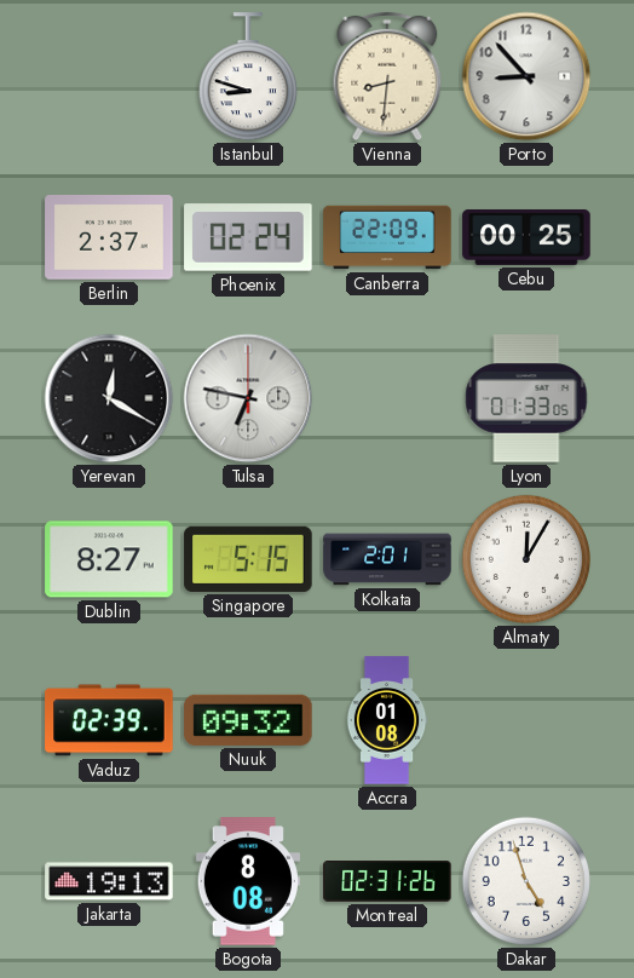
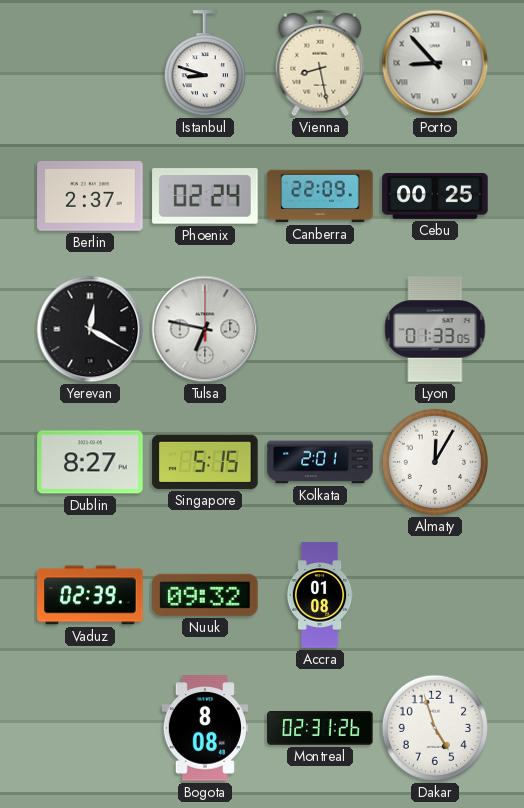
Vienna: 8:31 -> 8:28 (320, 63)
Porto numerals: Arabic -> Roman (435, 63)
Jakarta: 19:13 -> none (109, 881)
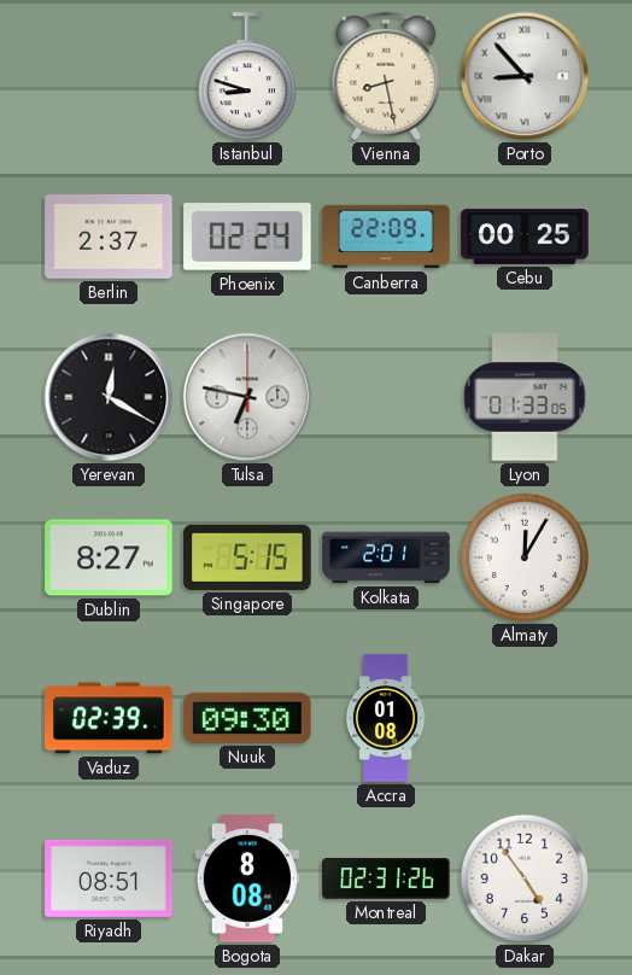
Nuuk: 09:32 -> 09:30 (247, 718)
Riyadh: none -> 08:51 (109, 878)
Dakar: 4:57 -> 4:54 (525, 878)
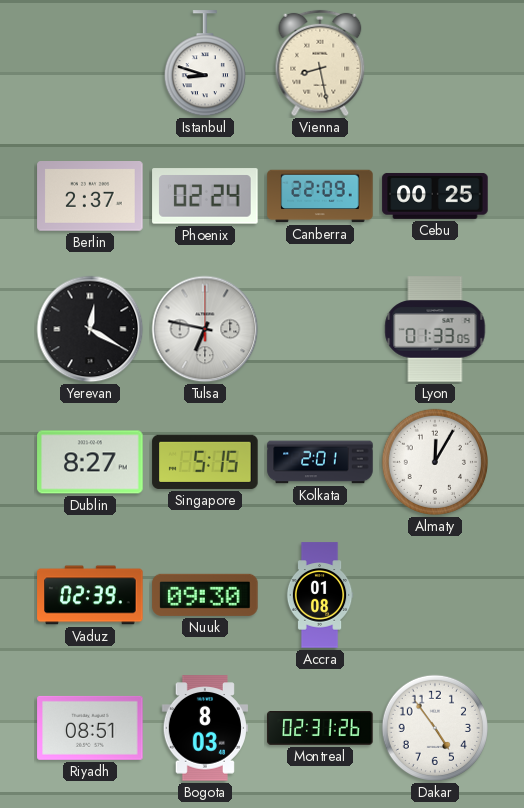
Porto: 8:53 -> none (525, 76)
Bogota: 8:08 -> 8:03 (205, 728)
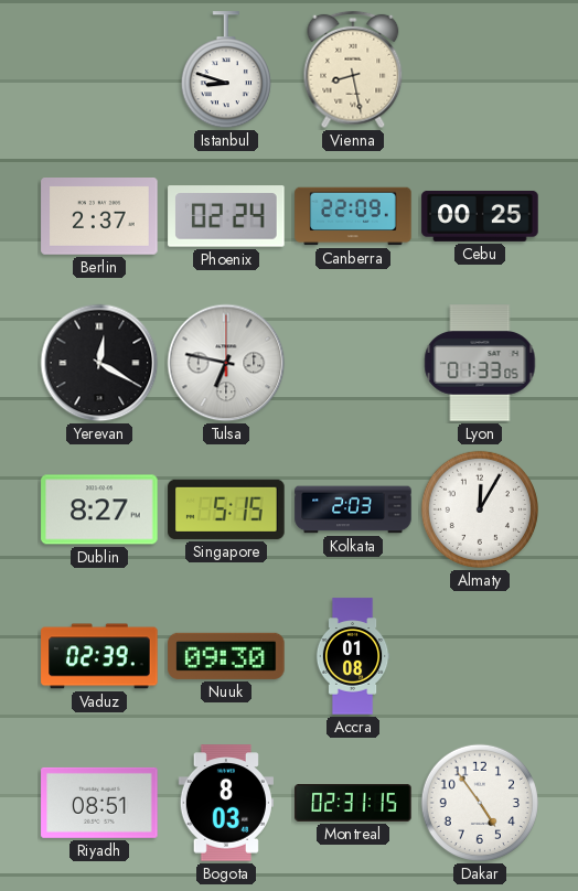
Kolkata: 2:01 -> 2:03 (353, 509)
Montreal: 02:31:26 -> 02:31:15 (353, 804)
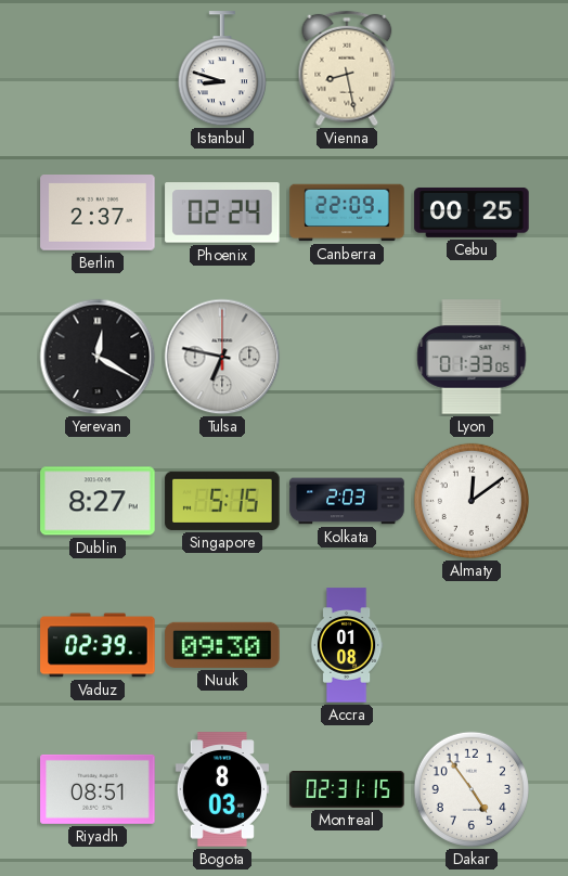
Almaty: 12:05 -> 12:09 (472, 501)
